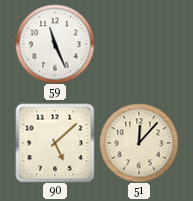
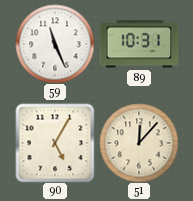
89: none -> 10:31 (139, 44)
90: 5:08 -> 5:05 (55, 143)
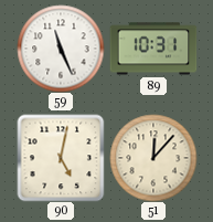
90: 5:05 -> 5:02 (61, 158)
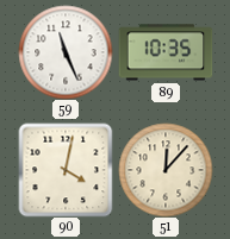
89: 10:31 -> 10:35 (166, 52)
90: 5:02 -> 4:02 (66, 170)
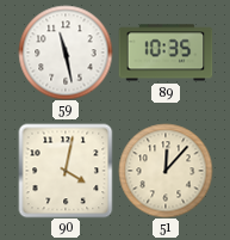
59: 11:26 -> 11:28 (66, 53)
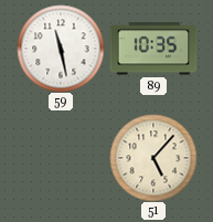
90: 4:02 -> none (66, 171)
51: 12:07 -> 5:07 (153, 158)
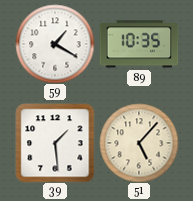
59: 11:28 -> 1:20 (55, 44)
39: none -> 1:29 (55, 143)
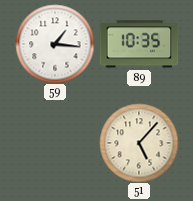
59: 1:20 -> 1:16 (55, 44)
39: 1:29 -> none (55, 143)
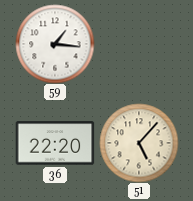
89: 10:35 -> none (139, 44)
36: none -> 22:20 (55, 143)
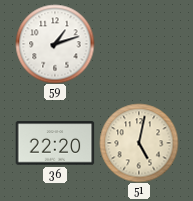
59: 1:16 -> 1:12 (55, 44)
51: 5:07 -> 5:02 (139, 143)
